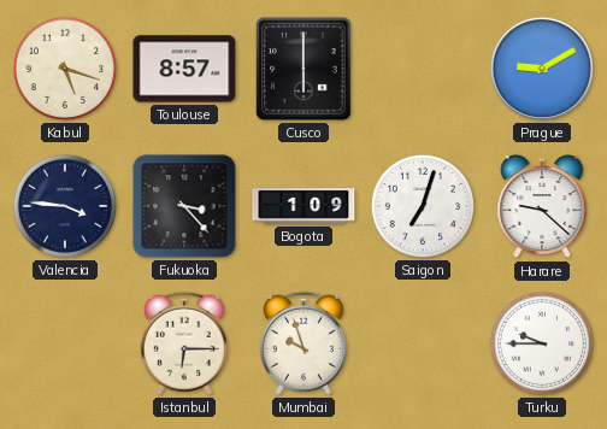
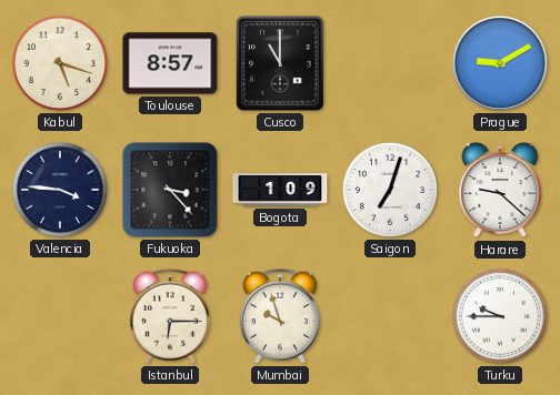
Cusco: 6:00 -> 11:00 (280, 63)
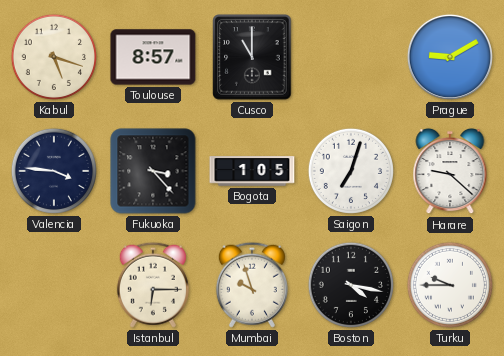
Bogota: 1:09 -> 1:05 (252, 171)
Boston: none -> 4:17 (351, 285)
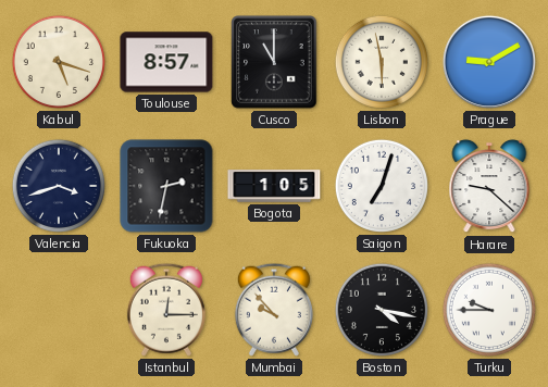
Lisbon: none -> 5:58 (382, 62)
Valencia: 3:46 -> 3:42 (59, 186)
Fukuoka: 3:23 -> 2:32 (166, 186)
Istanbul: 6:15 -> 12:15 (166, 310)
Mumbai: 9:57 -> 9:53 (274, 310)
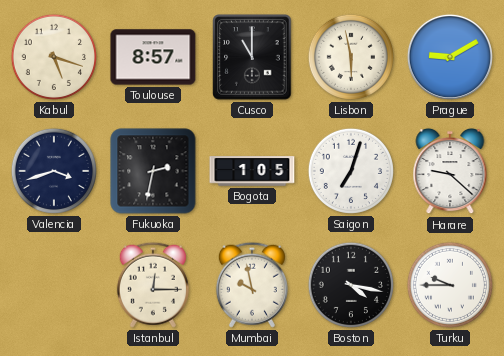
Mumbai: 9:53 -> 9:58 (252, 285)
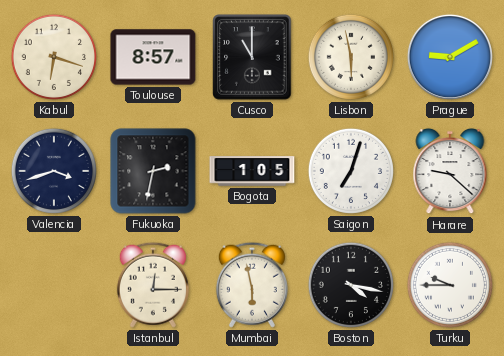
Kabul: 5:18 -> 6:18 (54, 57)
Mumbai: 9:58 -> 5:58 (252, 285)
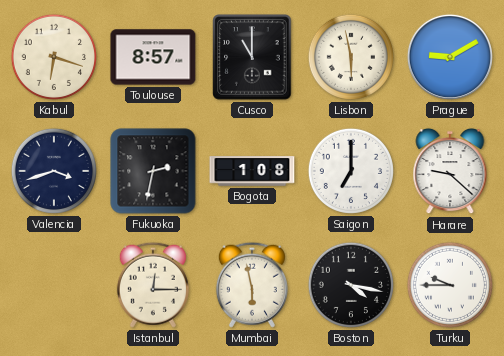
Bogota: 1:05 -> 1:08 (252, 171)
Saigon: 7:03 -> 7:00 (351, 171)
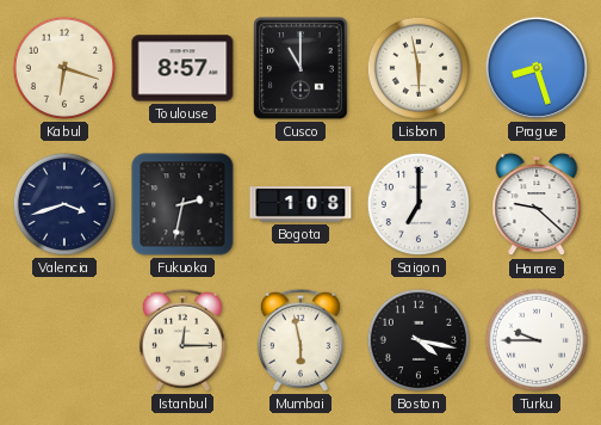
Prague: 9:10 -> 8:27 (537, 68)
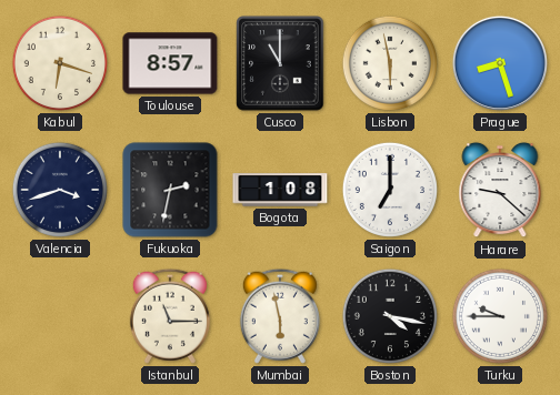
Istanbul: 12:15 -> 11:15 (170, 316)
